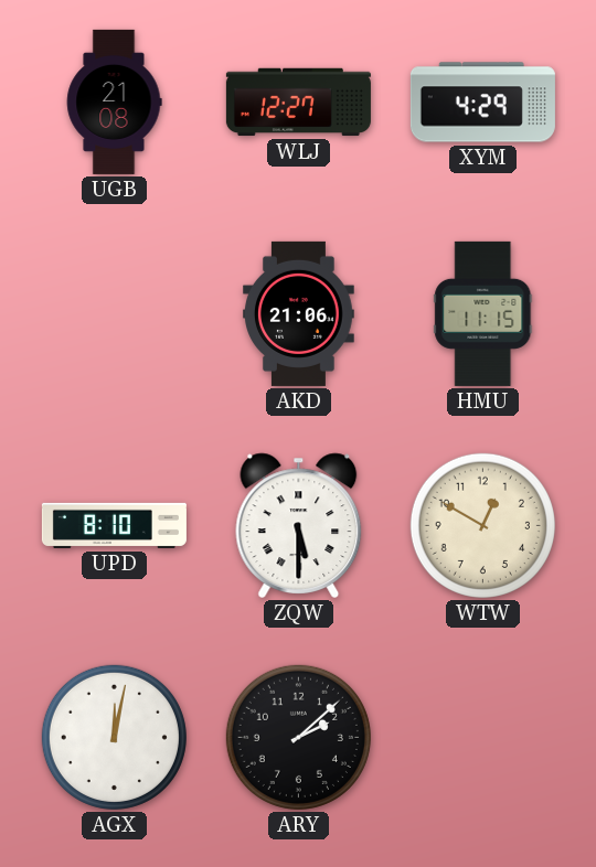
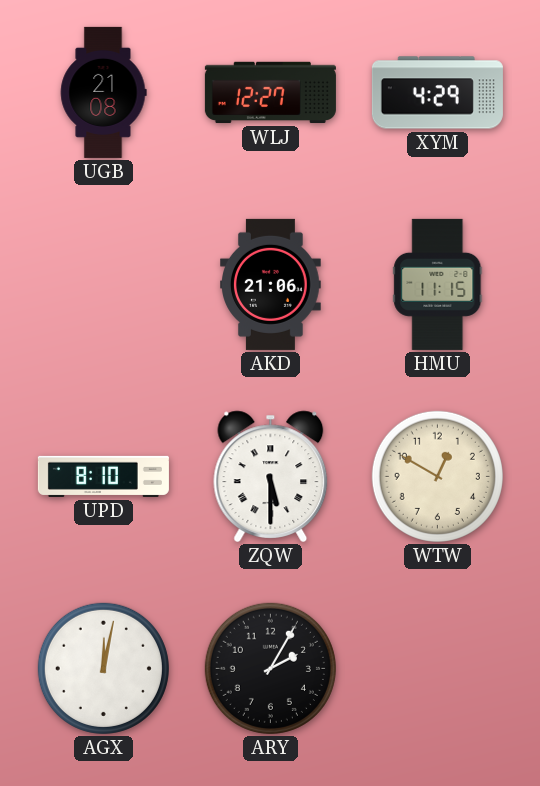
ARY: 2:08 -> 2:05 (270, 668)
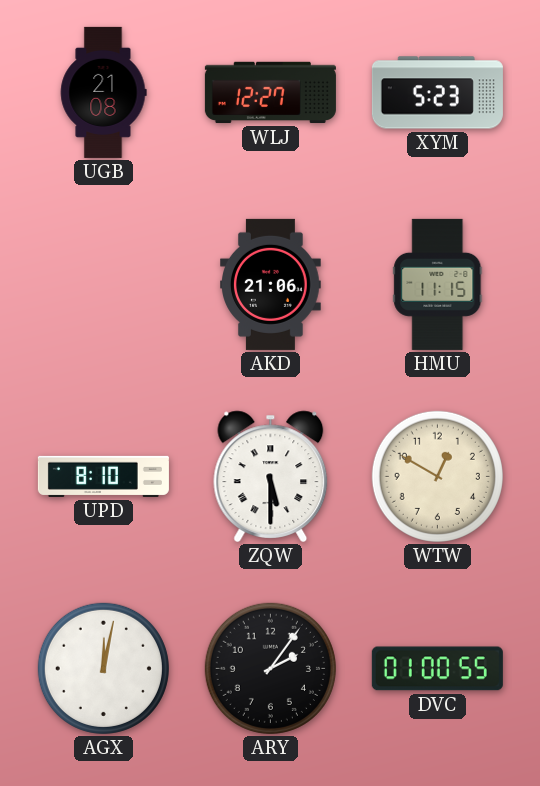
XYM: 4:29 -> 5:23 (437, 93)
ARY: 2:05 -> 2:06 (270, 668)
DVC: none -> 01:00 (437, 669)
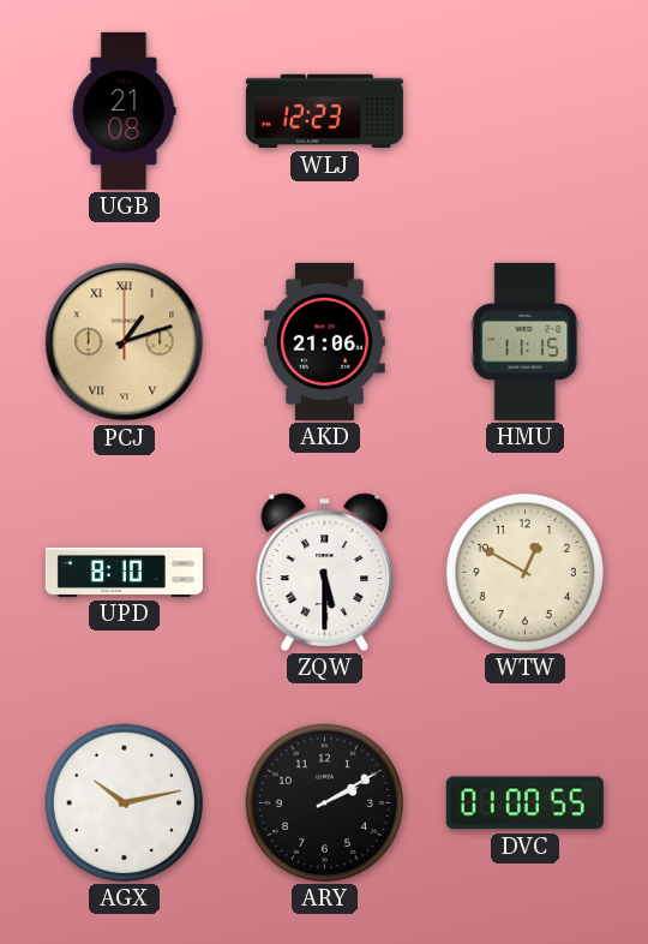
WLJ: 12:27 -> 12:23 (324, 112)
XYM: 5:23 -> none (437, 93)
PCJ: none -> 1:12 (125, 342)
AGX: 12:02 -> 10:13 (124, 802)
ARY: 2:06 -> 2:10 (324, 802)
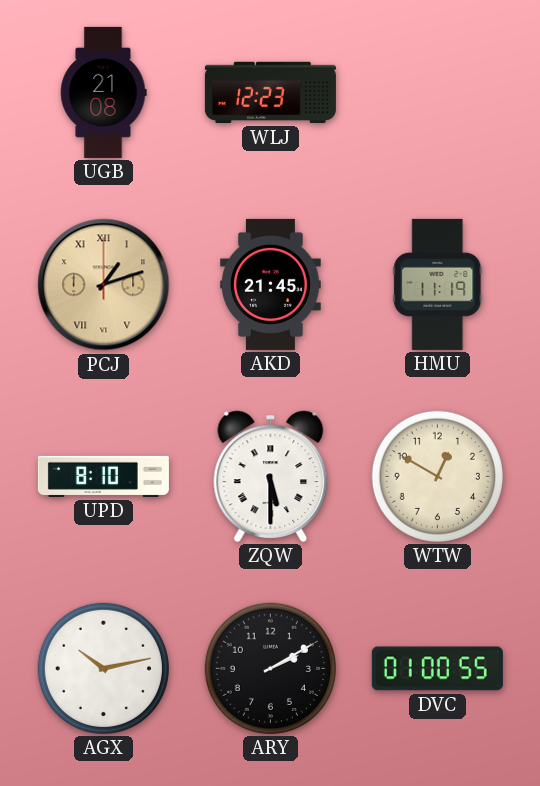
AKD: 21:06 -> 21:45 (271, 284)
HMU: 11:15 -> 11:19 (438, 284)
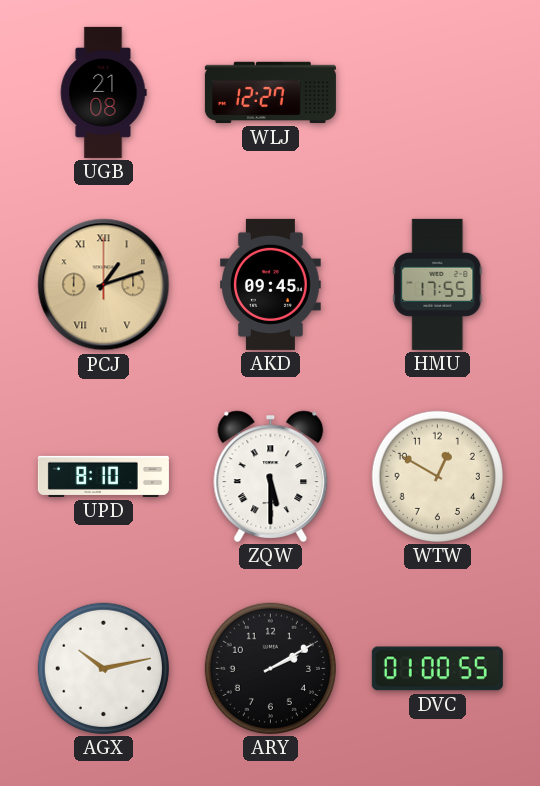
WLJ: 12:23 -> 12:27 (270, 93)
AKD: 21:45 -> 09:45 (271, 284)
HMU: 11:19 -> 17:55 (438, 284)
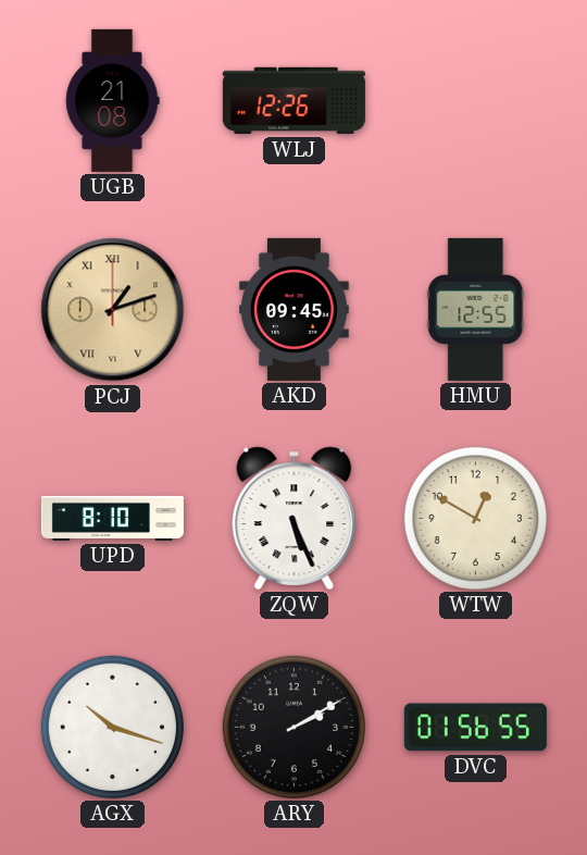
WLJ: 12:27 -> 12:26 (293, 101)
HMU: 17:55 -> 12:55 (476, 309)
ZQW: 5:30 -> 5:26 (295, 518)
AGX: 10:13 -> 10:18 (112, 727)
DVC: 01:00 -> 01:56 (475, 728)
